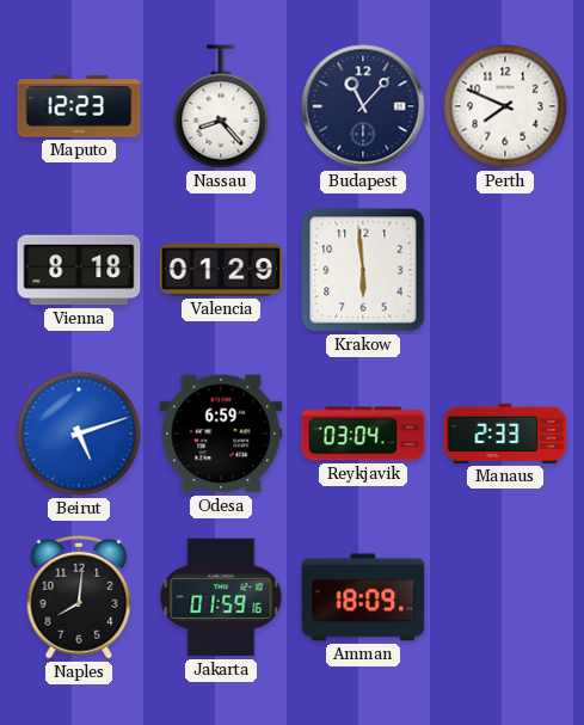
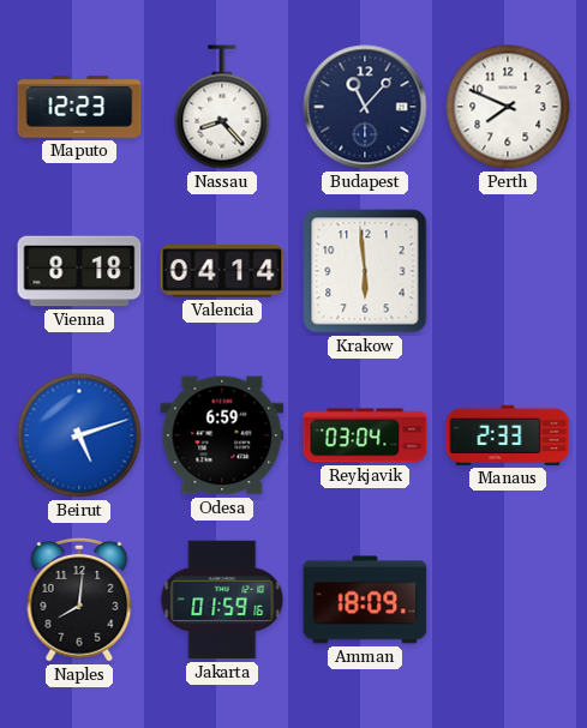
Valencia: 01:29 -> 04:14 (222, 272)
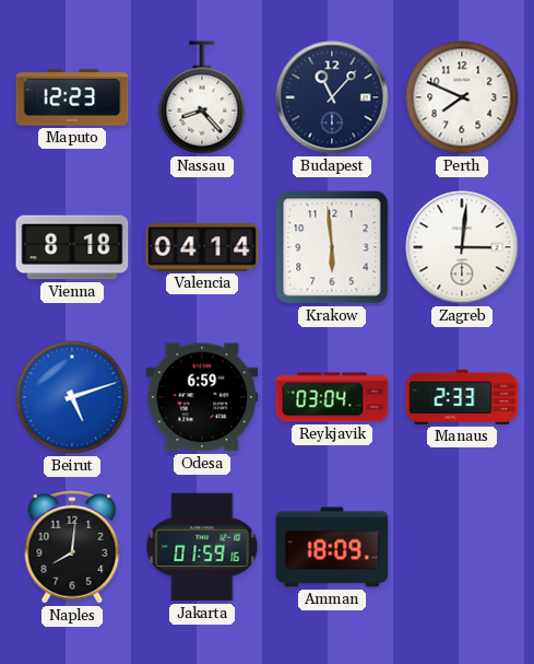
Zagreb: none -> 3:01 (462, 247)
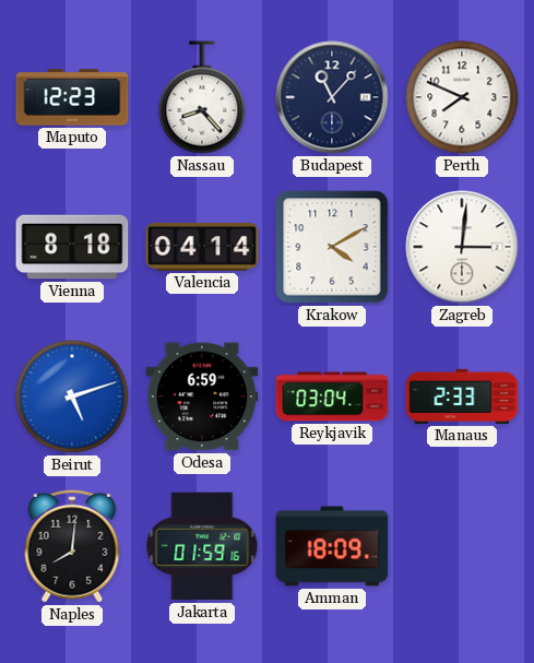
Krakow: 5:59 -> 4:10 (332, 247)
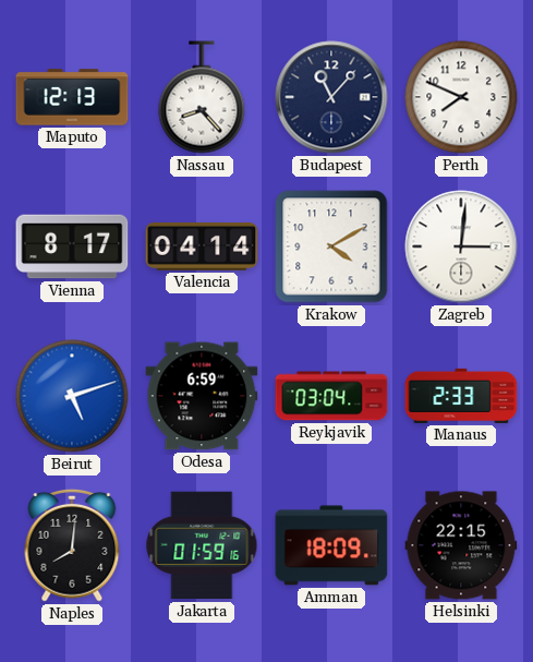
Maputo: 12:23 -> 12:13 (72, 97)
Vienna: 8:18 -> 8:17 (72, 246)
Helsinki: none -> 22:15 (461, 545)
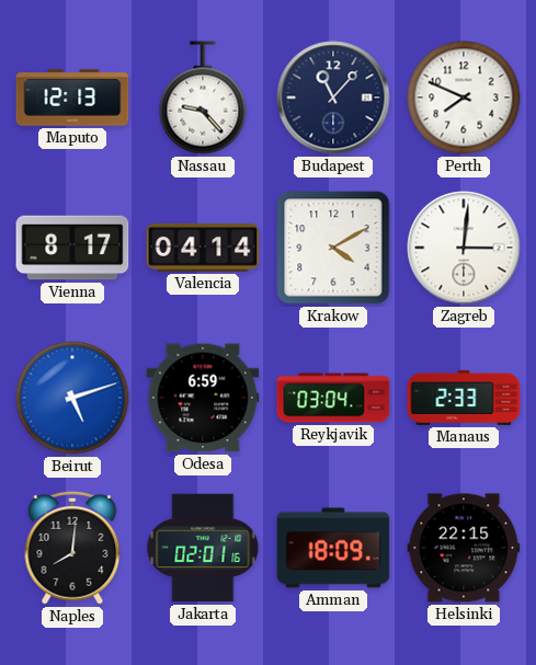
Nassau: 8:23 -> 9:23 (203, 98)
Jakarta: 01:59 -> 02:01 (203, 548)
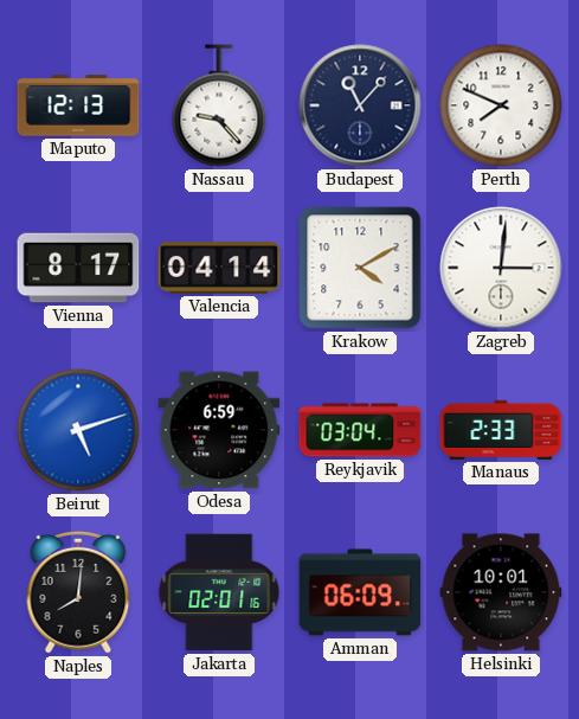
Amman: 18:09 -> 06:09 (360, 592)
Helsinki: 22:15 -> 10:01 (501, 592)
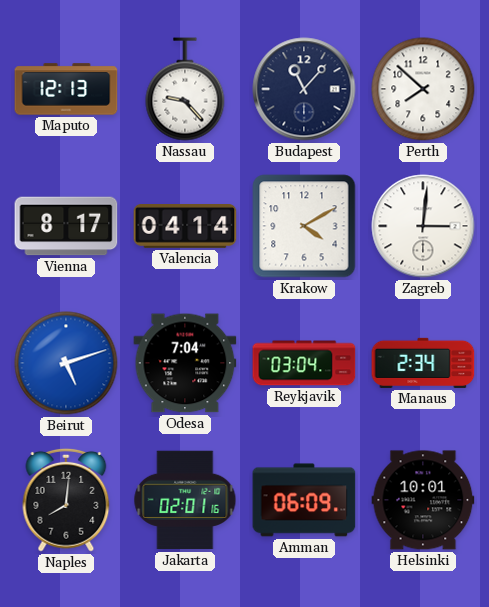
Perth: 7:49 -> 7:52 (423, 89)
Odesa: 6:59 -> 7:04 (185, 363)
Manaus: 2:33 -> 2:34 (423, 363)
